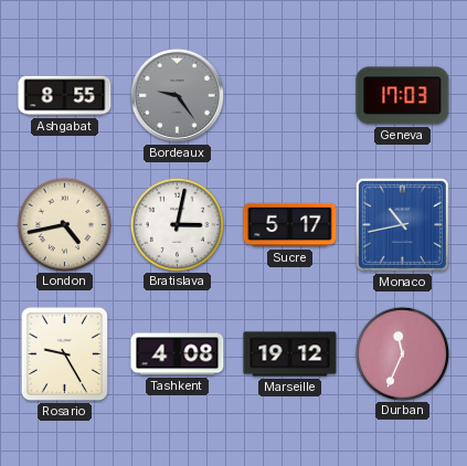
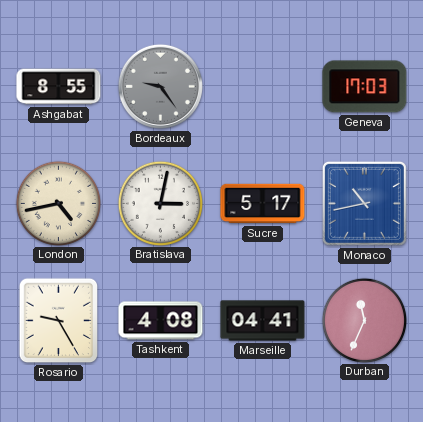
Marseille: 19:12 -> 04:41 (263, 321)
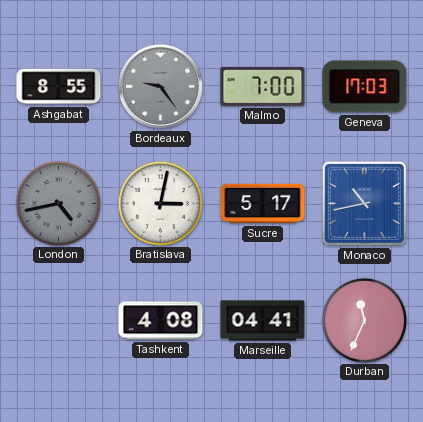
Malmo: none -> 7:00 (263, 86)
London dial: cream -> grey (58, 203)
Rosario: 9:25 -> none (59, 321)
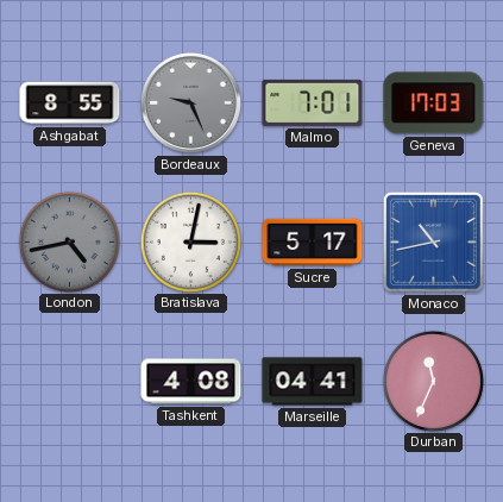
Bordeaux: 9:24 -> 9:26 (190, 102)
Malmo: 7:00 -> 7:01 (313, 102)
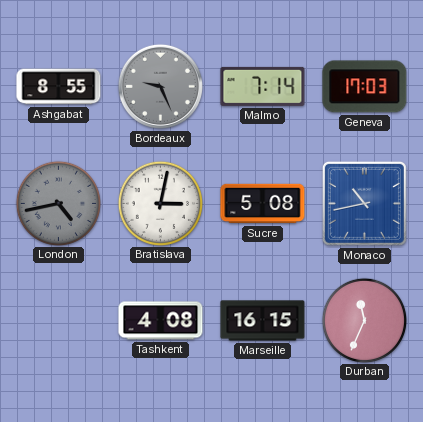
Malmo: 7:01 -> 7:14 (263, 86)
Sucre: 5:17 -> 5:08 (263, 204)
Marseille: 04:41 -> 16:15 (263, 321)
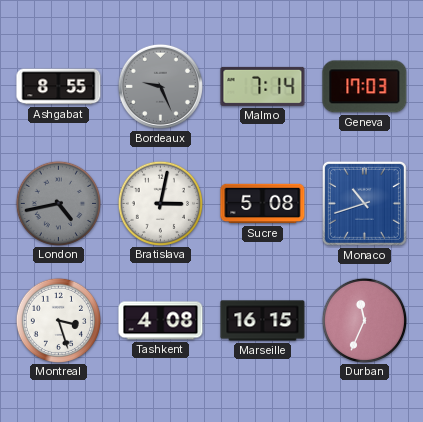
Monaco: 10:43 -> 10:42 (364, 203)
Montreal: none -> 3:27 (58, 320)
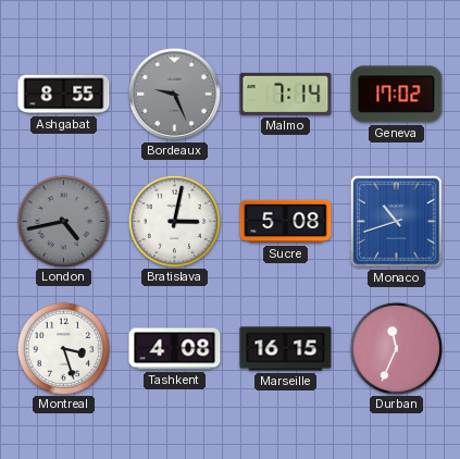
Geneva: 17:03 -> 17:02 (397, 95)
